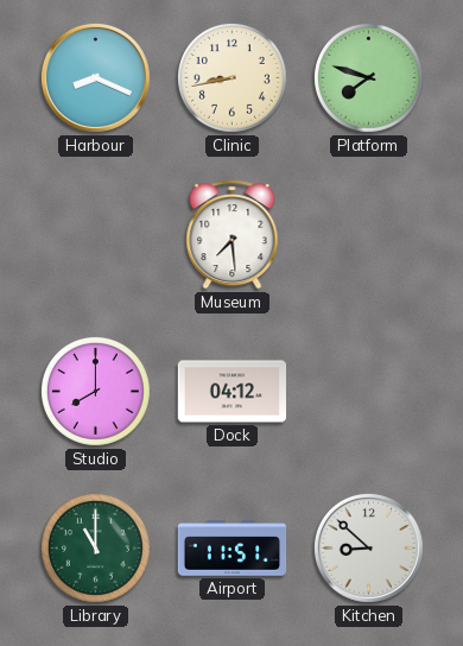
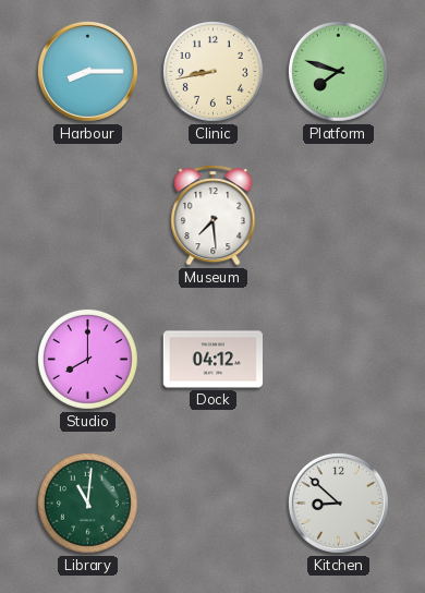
Harbour: 8:19 -> 8:15 (87, 71)
Library: 11:00 -> 11:01 (87, 503)
Airport: 11:51 -> none (233, 549)
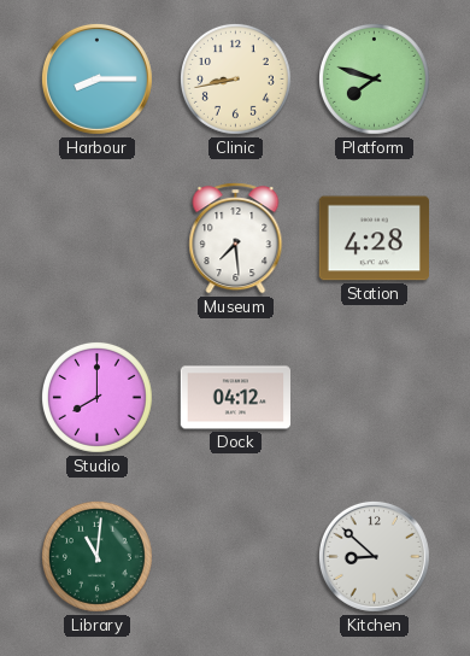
Station: none -> 4:28 (374, 239)
